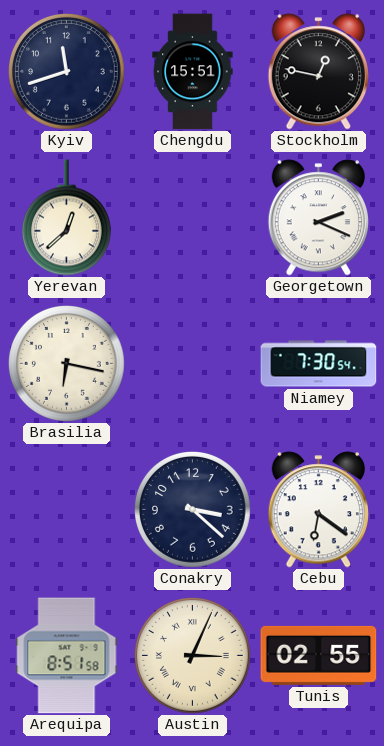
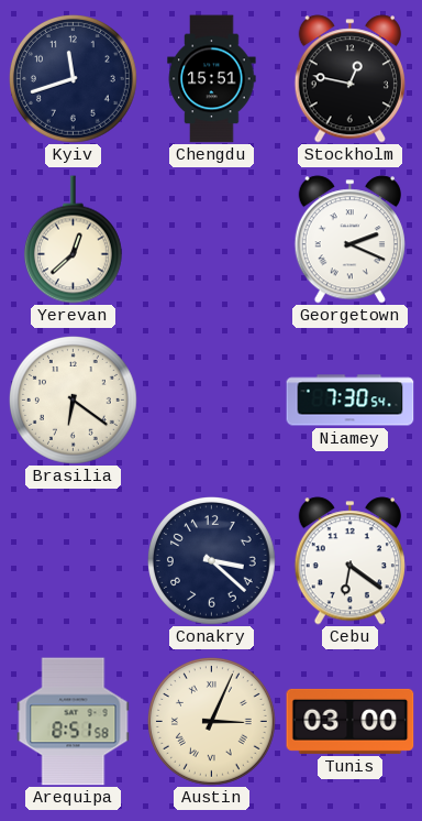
Brasilia: 6:17 -> 6:21 (74, 401)
Tunis: 02:55 -> 03:00 (351, 721)
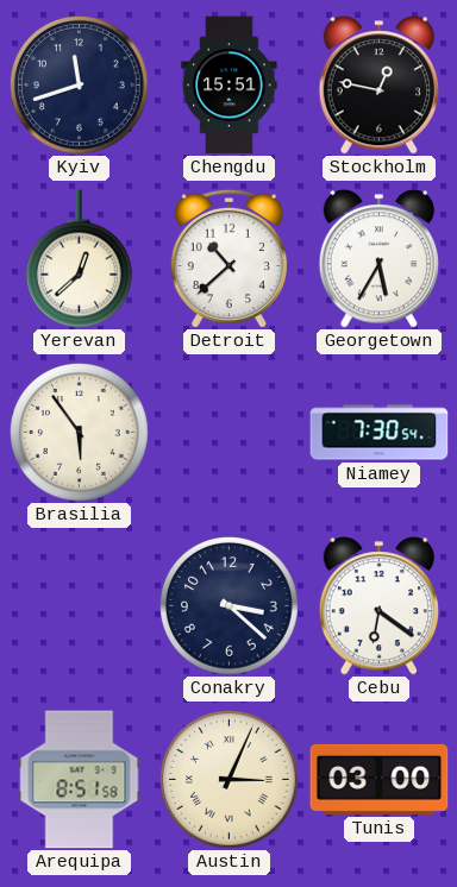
Detroit: none -> 10:38 (228, 258)
Georgetown: 2:19 -> 5:35 (378, 259)
Brasilia: 6:21 -> 5:54 (80, 433)
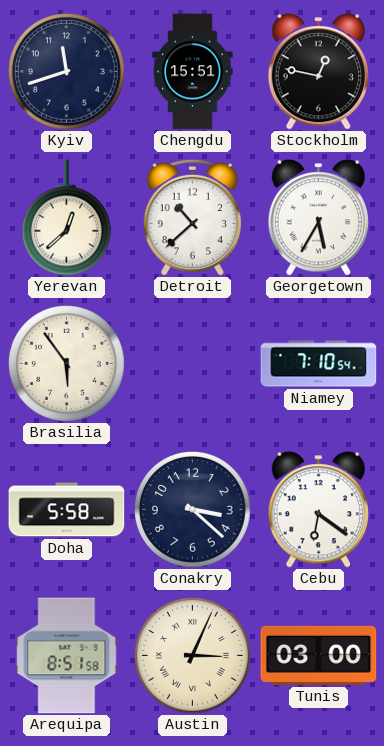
Niamey: 7:30 -> 7:10 (319, 364)
Doha: none -> 5:58 (67, 510)
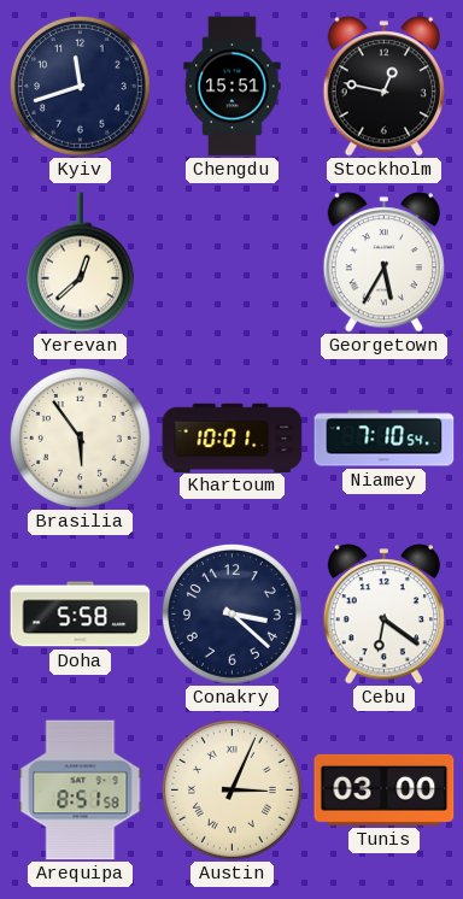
Detroit: 10:38 -> none (192, 217)
Khartoum: none -> 10:01 (233, 437)
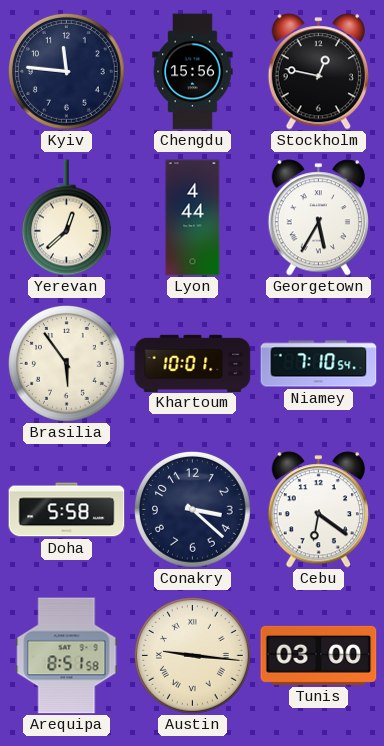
Kyiv: 11:42 -> 11:46 (67, 72)
Chengdu: 15:51 -> 15:56 (193, 72)
Lyon: none -> 4:44 (193, 218)
Austin: 3:04 -> 9:16 (193, 656)
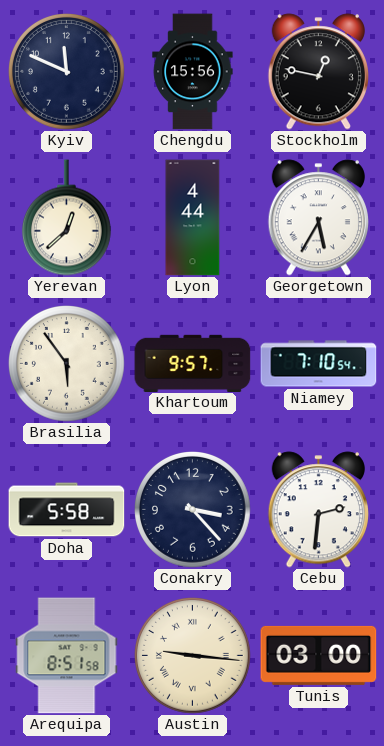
Kyiv: 11:46 -> 11:49 (67, 72)
Khartoum: 10:01 -> 9:57 (193, 363)
Conakry: 3:22 -> 3:23 (193, 510)
Cebu: 6:21 -> 2:31 (318, 510)
